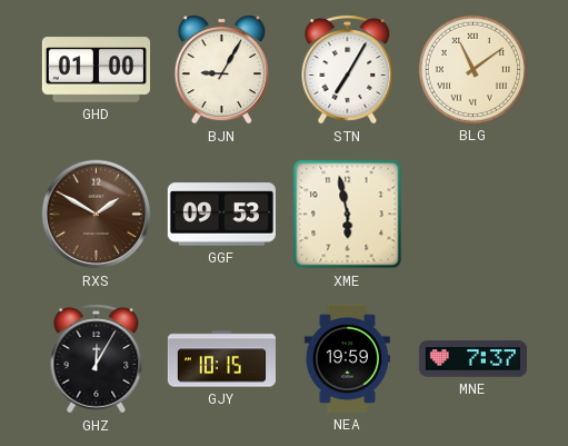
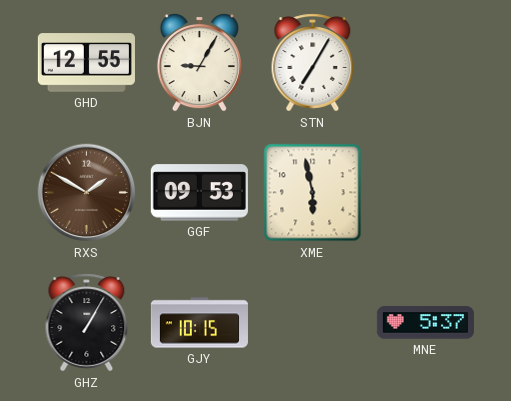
GHD: 01:00 -> 12:55 (86, 63)
BLG: 11:09 -> none (472, 69)
GHZ: 12:05 -> 1:05 (87, 323)
NEA: 19:59 -> none (347, 358)
MNE: 7:37 -> 5:37 (425, 323)
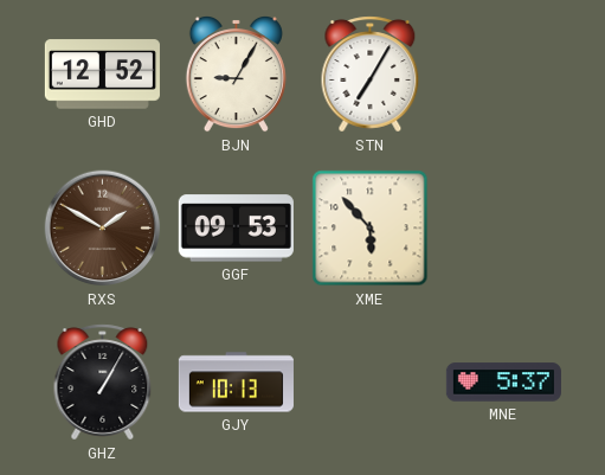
GHD: 12:55 -> 12:52 (102, 75)
XME: 5:58 -> 5:53 (371, 229)
GJY: 10:15 -> 10:13 (236, 383)
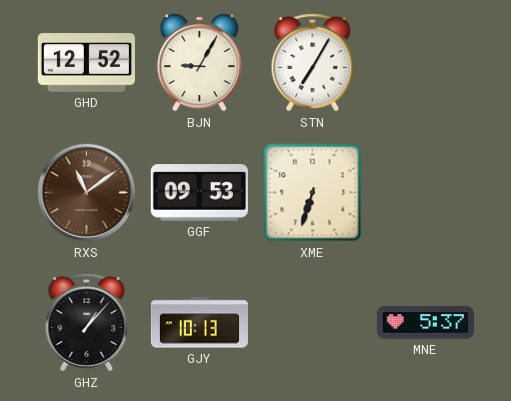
RXS: 1:50 -> 11:09 (87, 193)
XME: 5:53 -> 6:33 (313, 193)
GHZ: 1:05 -> 1:07 (87, 323)
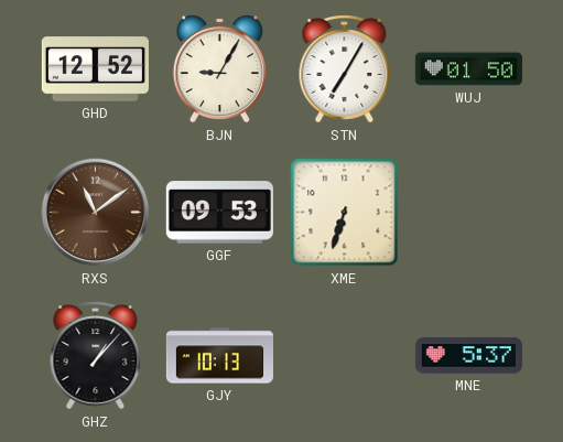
WUJ: none -> 01:50 (468, 69)
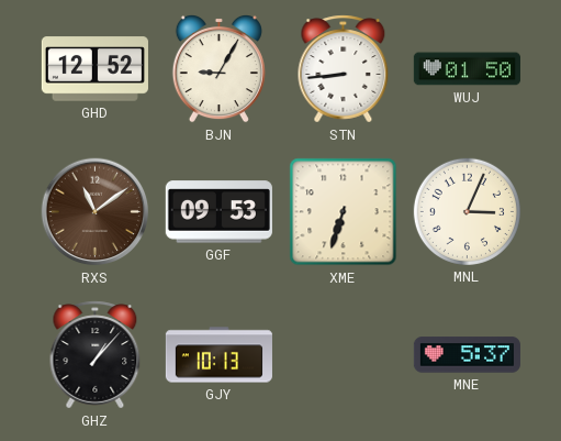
STN: 7:05 -> 8:44 (344, 69)
MNL: none -> 3:04 (467, 211)
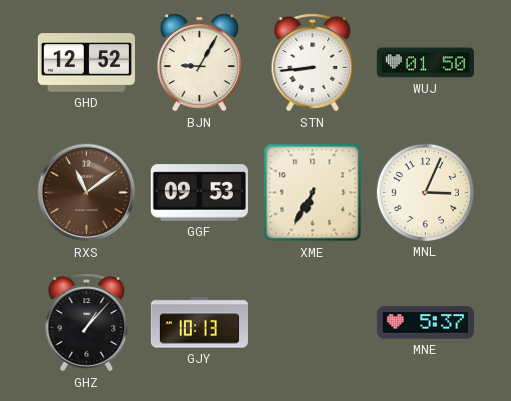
XME: 6:33 -> 6:35 (313, 193)
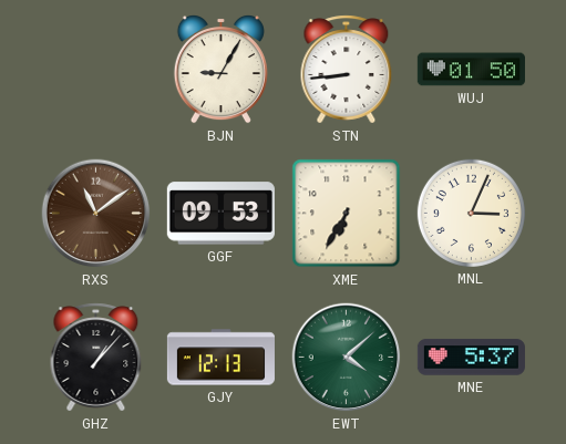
GHD: 12:52 -> none (86, 63)
GJY: 10:13 -> 12:13 (220, 358)
EWT: none -> 4:08 (347, 358)
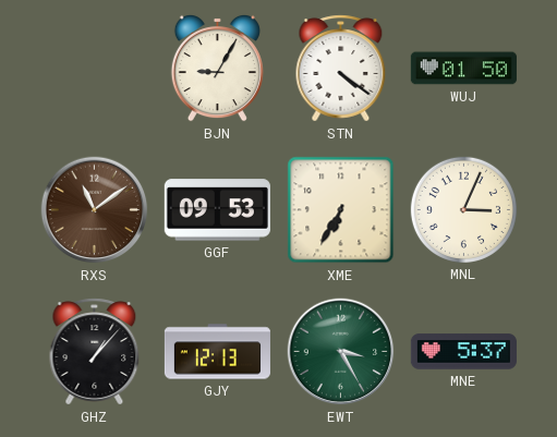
STN: 8:44 -> 4:21 (341, 69)
EWT: 4:08 -> 3:25 (341, 352)
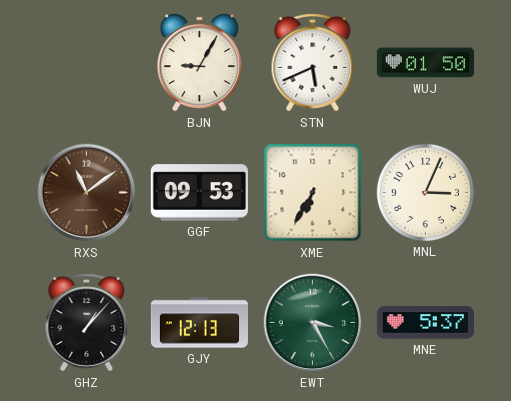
STN: 4:21 -> 5:41 (313, 63)
